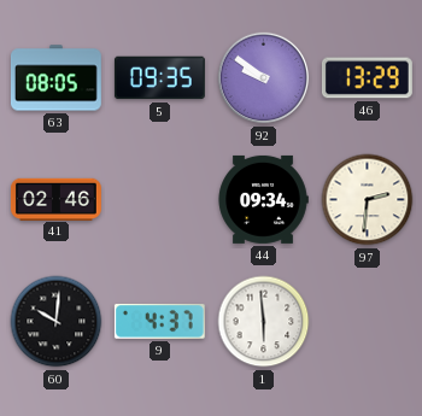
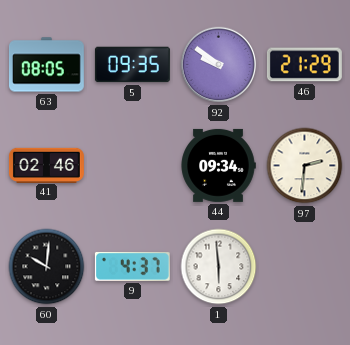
46: 13:29 -> 21:29 (304, 65)
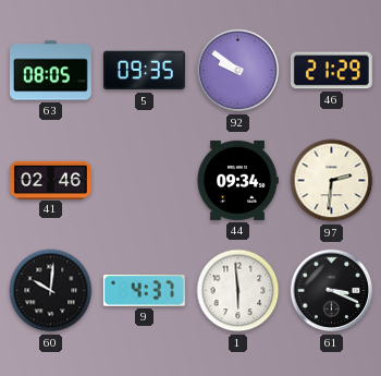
61: none -> 3:19 (332, 291)
